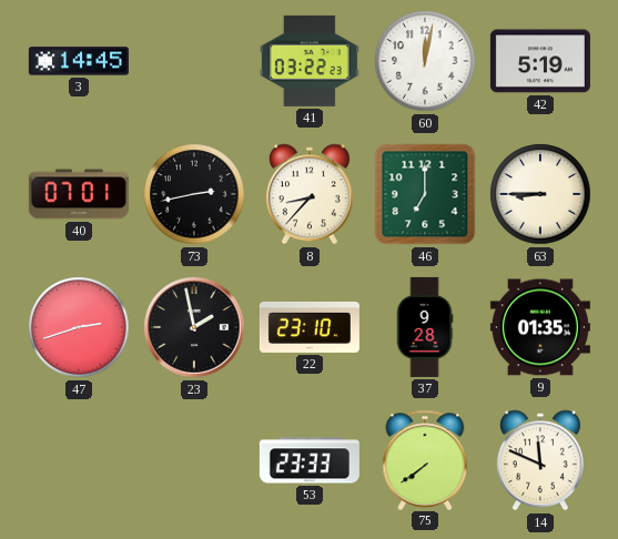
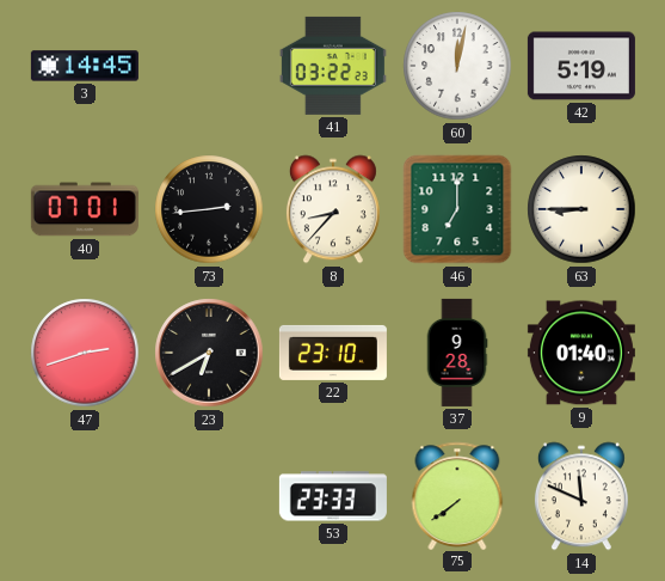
73: 2:43 -> 2:44 (209, 209)
23: 1:58 -> 6:40 (209, 353)
9: 01:35 -> 01:40 (581, 353)
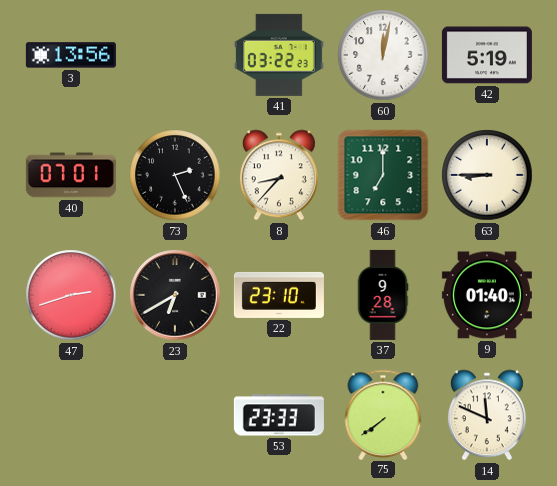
3: 14:45 -> 13:56 (71, 55)
73: 2:44 -> 2:26 (175, 175)
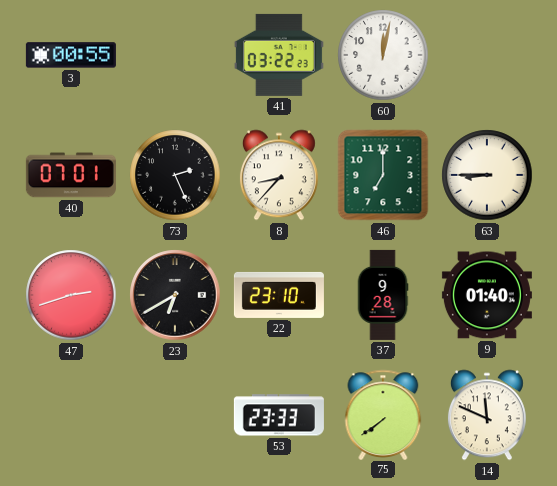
3: 13:56 -> 00:55 (71, 55)
42: 5:19 -> none (487, 55)
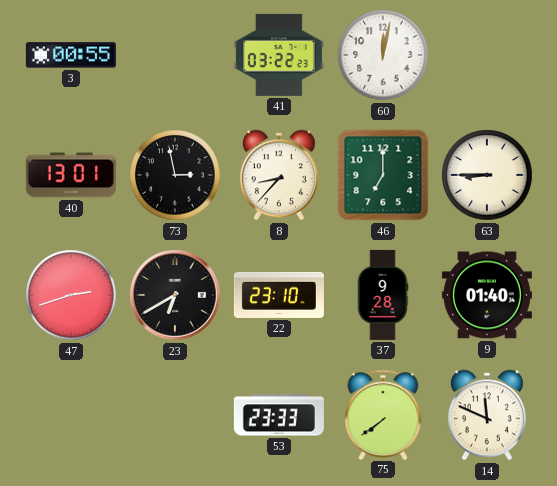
40: 07:01 -> 13:01 (71, 175)
73: 2:26 -> 2:58 (175, 175)
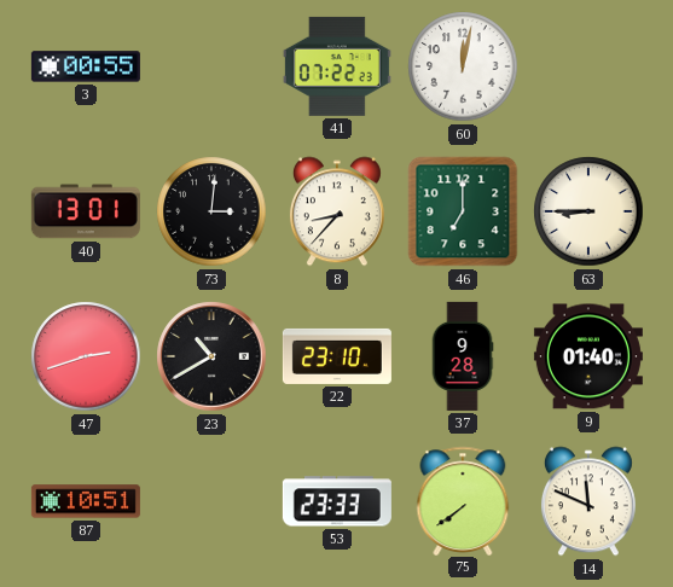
41: 03:22 -> 07:22 (337, 66)
73: 2:58 -> 3:01 (211, 211)
23: 6:40 -> 10:40 (211, 356)
87: none -> 10:51 (86, 501)
